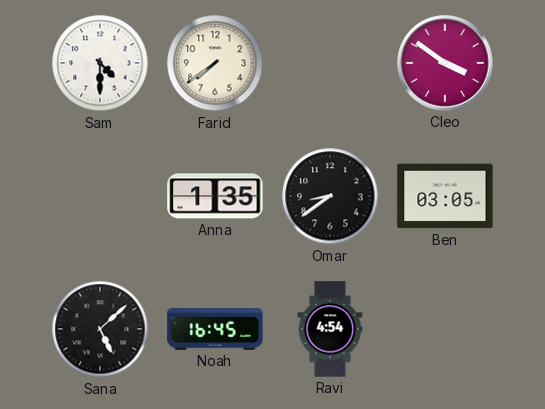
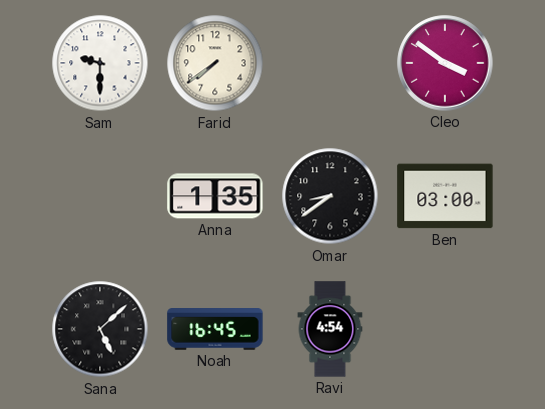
Sam: 4:30 -> 9:30 (100, 63)
Ben: 03:05 -> 03:00 (445, 196)
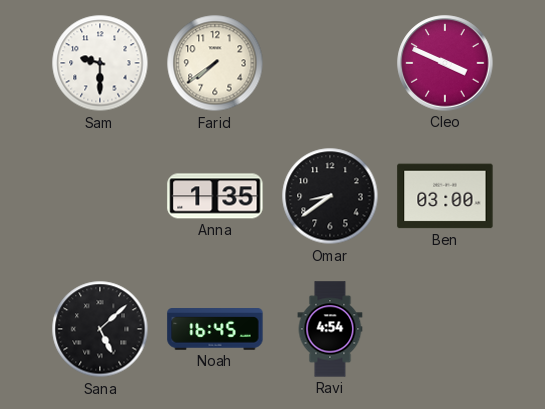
Cleo: 3:51 -> 3:49 (445, 63)
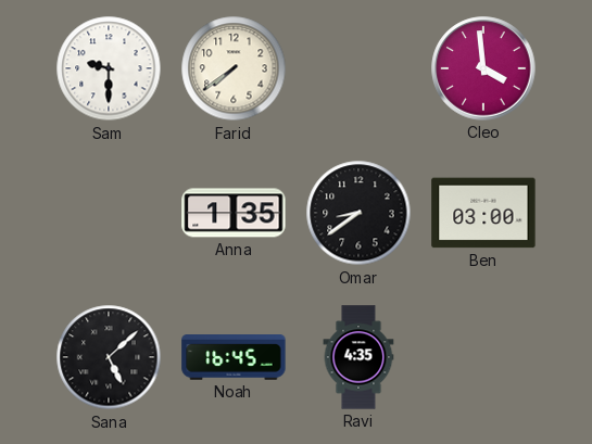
Cleo: 3:49 -> 3:59 (483, 68)
Ravi: 4:54 -> 4:35 (358, 357)
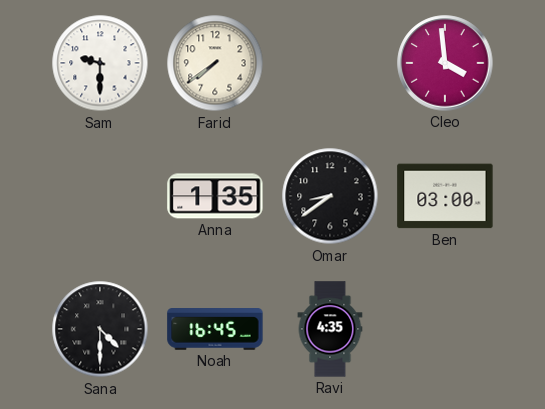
Sana: 5:08 -> 4:30 (100, 329)
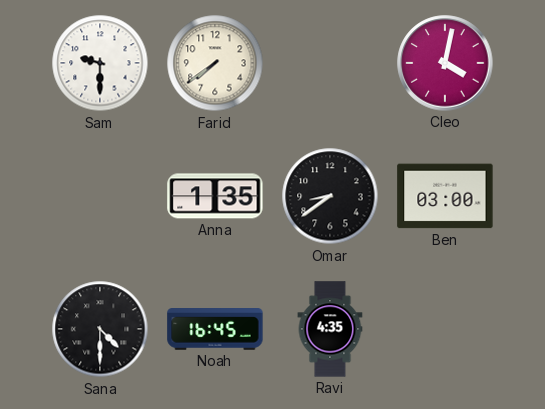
Cleo: 3:59 -> 4:02 (445, 63)
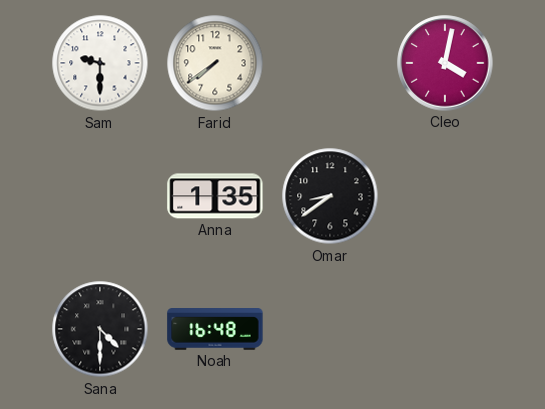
Ben: 03:00 -> none (445, 196)
Noah: 16:45 -> 16:48 (215, 329)
Ravi: 4:35 -> none (330, 329)
